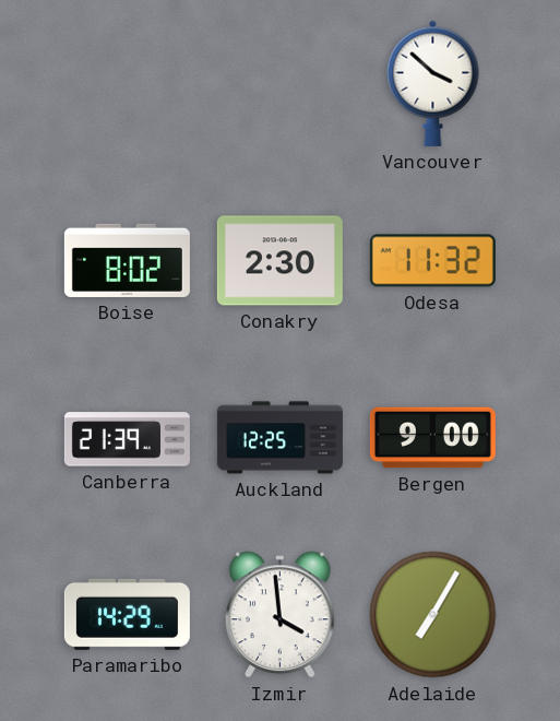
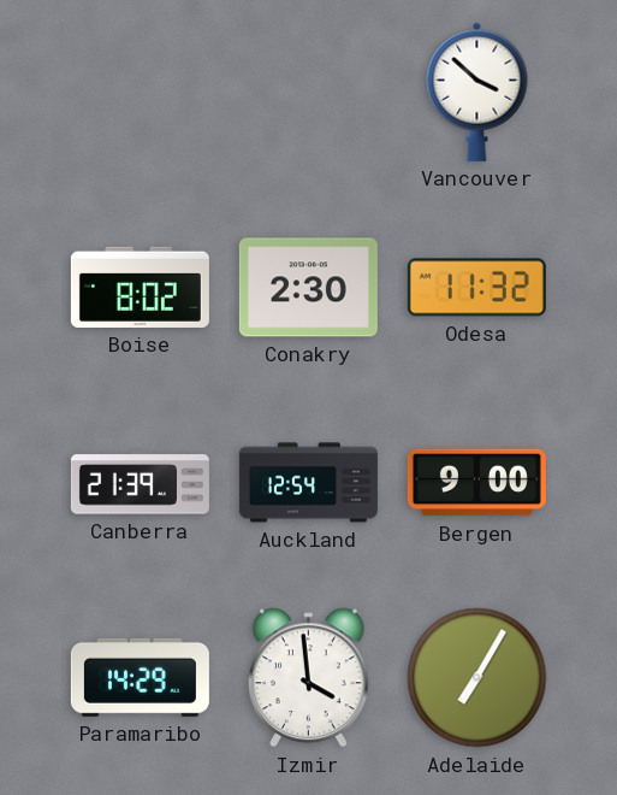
Auckland: 12:25 -> 12:54 (308, 483)
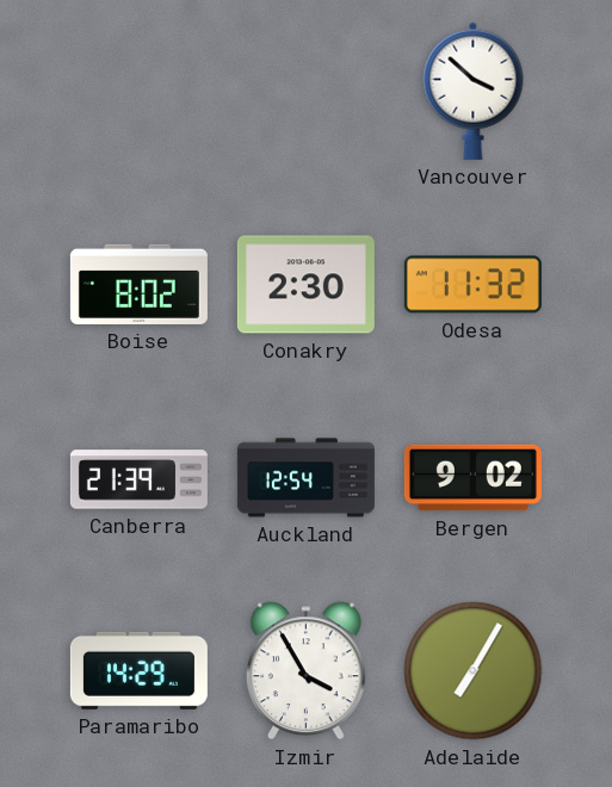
Bergen: 9:00 -> 9:02 (472, 478)
Izmir: 3:59 -> 3:55 (307, 671)
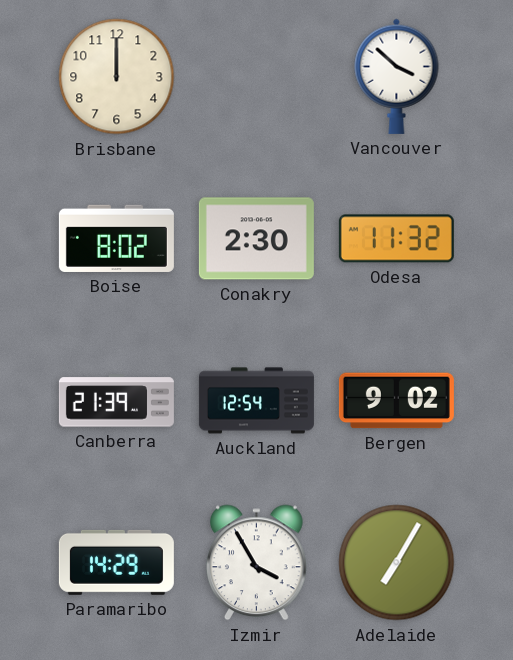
Brisbane: none -> 12:00 (117, 77)
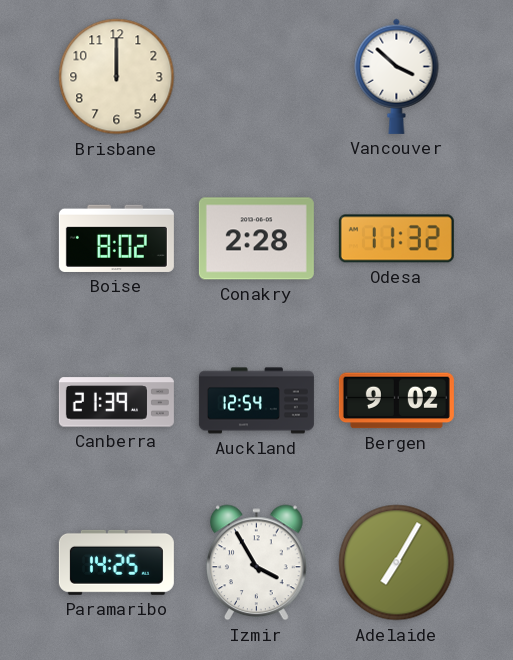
Conakry: 2:30 -> 2:28 (256, 239)
Paramaribo: 14:29 -> 14:25 (116, 562)
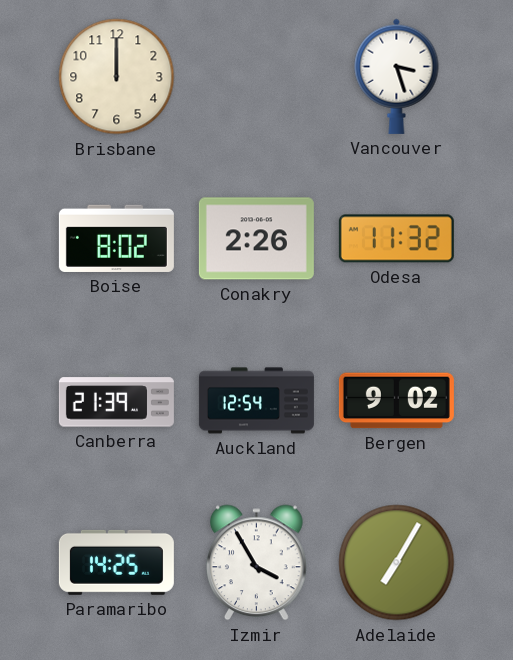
Vancouver: 3:52 -> 3:27 (397, 76)
Conakry: 2:28 -> 2:26 (256, 239)
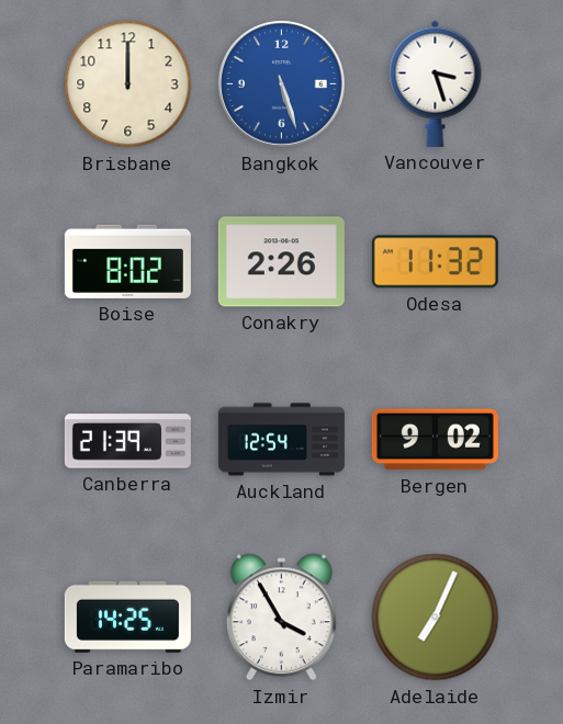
Bangkok: none -> 5:27 (282, 84)
Adelaide: 7:05 -> 7:04 (436, 618)
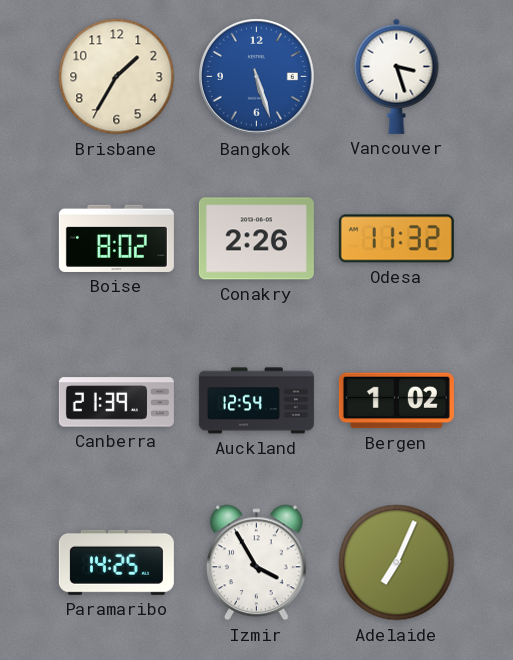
Brisbane: 12:00 -> 1:35 (117, 77)
Bergen: 9:02 -> 1:02 (396, 401)
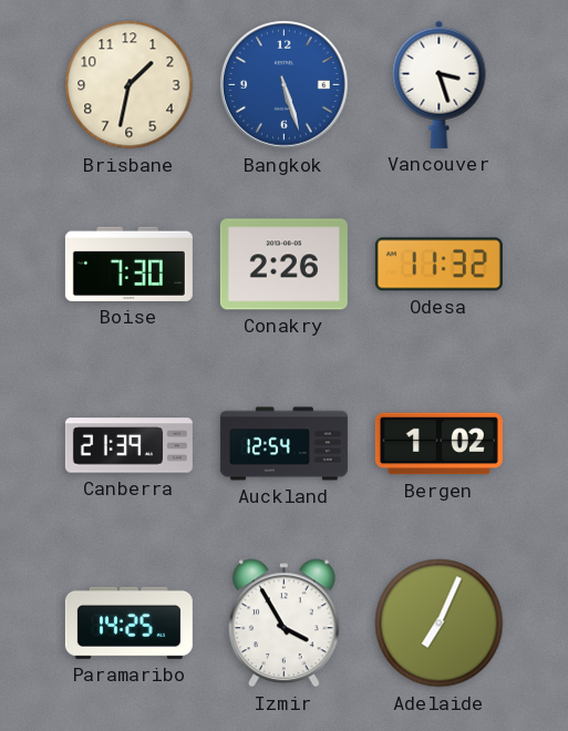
Brisbane: 1:35 -> 1:32 (130, 85)
Boise: 8:02 -> 7:30 (128, 264)
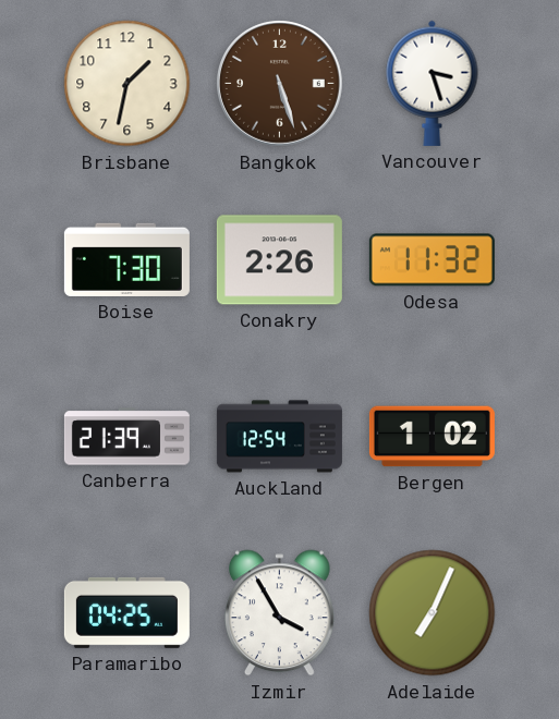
Bangkok dial: blue -> brown (280, 84)
Paramaribo: 14:25 -> 04:25 (126, 612)
